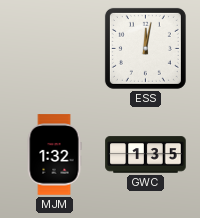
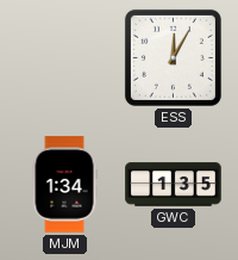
ESS: 12:02 -> 12:05 (173, 57)
MJM: 1:32 -> 1:34 (64, 185)
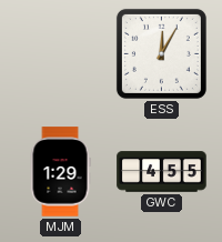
MJM: 1:34 -> 1:29 (60, 172)
GWC: 1:35 -> 4:55 (162, 172)
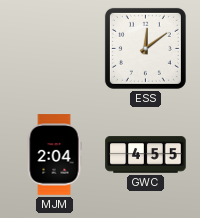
ESS: 12:05 -> 12:09 (145, 48)
MJM: 1:29 -> 2:04 (54, 155)
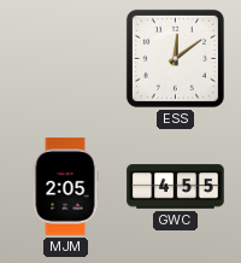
MJM: 2:04 -> 2:05 (65, 187)
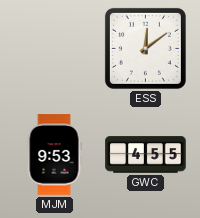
MJM: 2:05 -> 9:53 (54, 155)
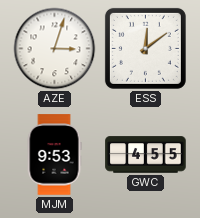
AZE: none -> 3:03 (55, 49)
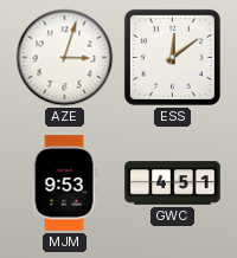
GWC: 4:55 -> 4:51 (173, 183)
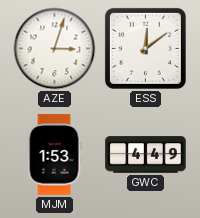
MJM: 9:53 -> 1:53 (54, 155)
GWC: 4:51 -> 4:49 (146, 155)
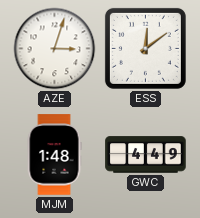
MJM: 1:53 -> 1:48 (54, 155)
